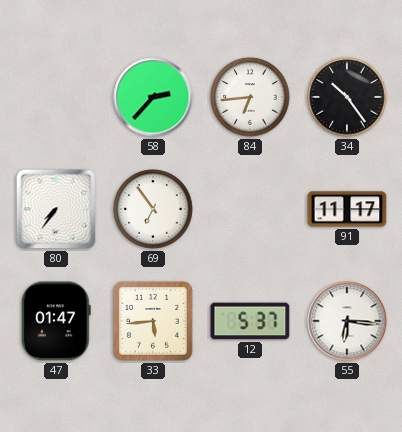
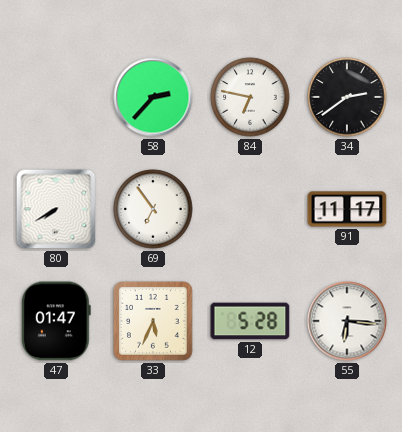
84: 6:44 -> 6:47 (250, 97)
34: 10:24 -> 2:39 (347, 97)
80: 7:36 -> 7:40 (56, 209)
33: 5:44 -> 5:34 (153, 321)
12: 5:37 -> 5:28 (250, 321)
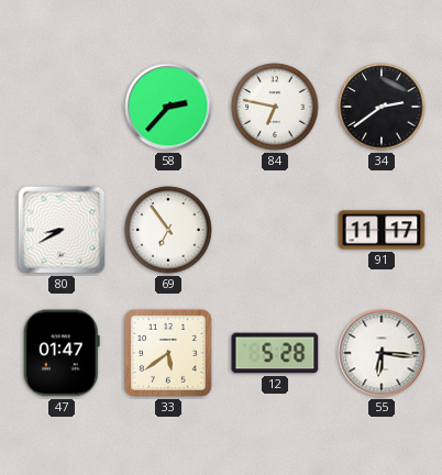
80: 7:40 -> 8:40 (62, 230)
33: 5:34 -> 5:39 (168, 353)
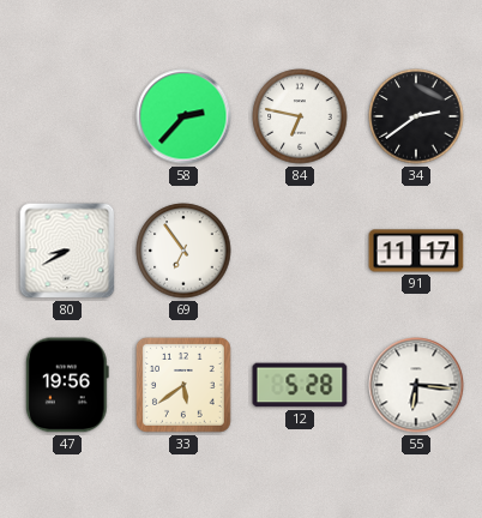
47: 01:47 -> 19:56 (67, 385)
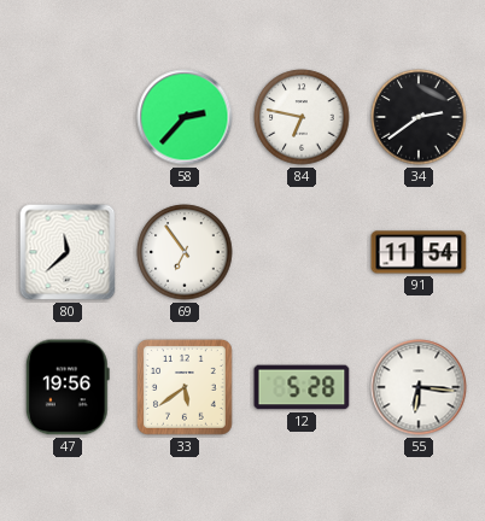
80: 8:40 -> 11:38 (68, 252)
91: 11:17 -> 11:54 (419, 252)
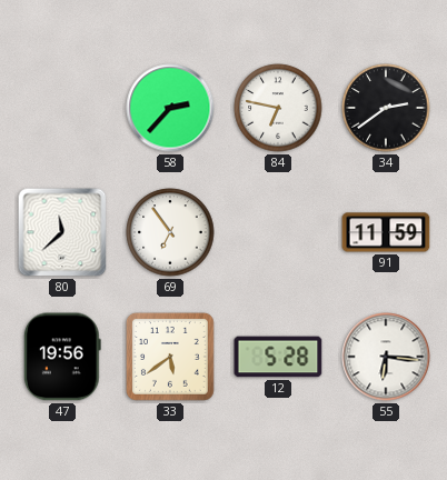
91: 11:54 -> 11:59 (386, 232)
